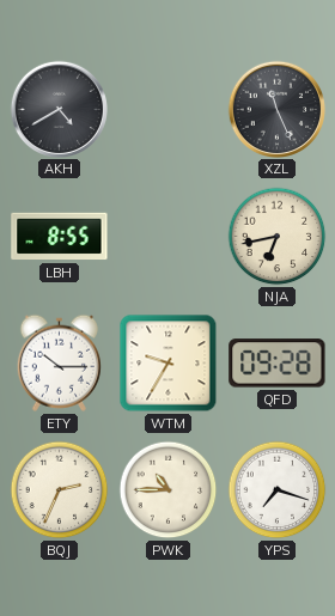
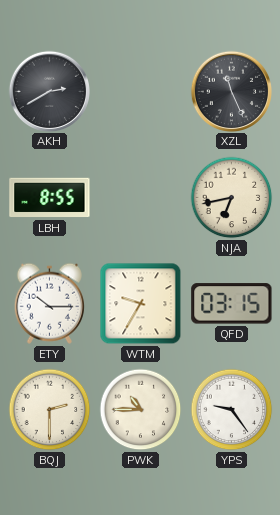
AKH: 4:40 -> 2:40 (49, 91)
QFD: 09:28 -> 03:15 (232, 304)
BQJ: 2:34 -> 2:30 (50, 410)
YPS: 7:18 -> 9:24 (232, 410)
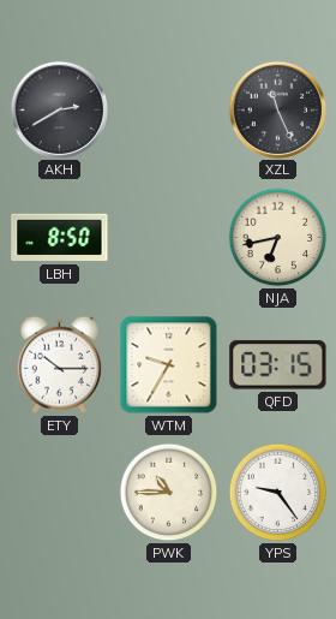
LBH: 8:55 -> 8:50 (60, 238)
BQJ: 2:30 -> none (50, 410)
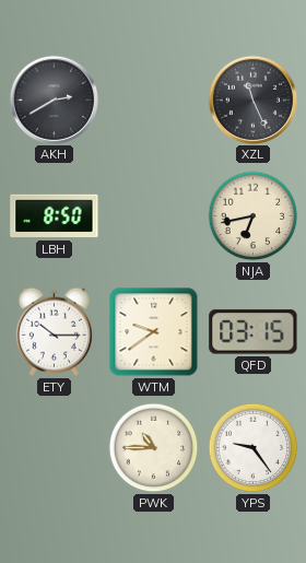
WTM: 9:35 -> 9:39 (154, 332)
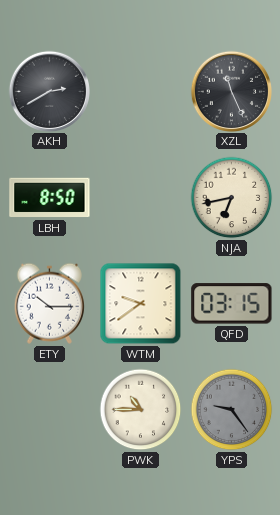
YPS dial: white -> grey (232, 410)
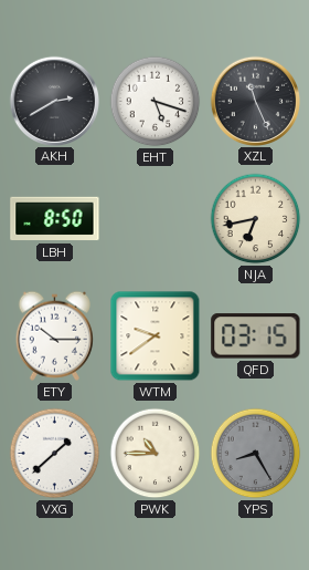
EHT: none -> 5:18 (156, 102)
VXG: none -> 1:38 (55, 454)
YPS: 9:24 -> 8:25 (256, 454)
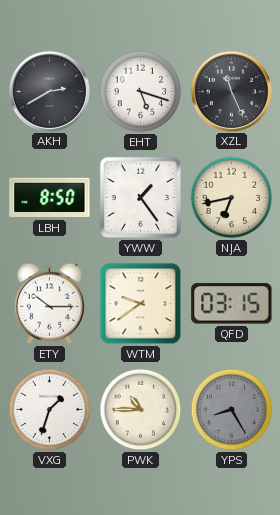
YWW: none -> 1:24 (140, 197)
VXG: 1:38 -> 1:33 (50, 410)
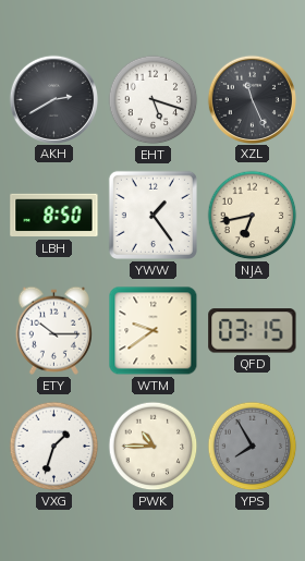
YPS: 8:25 -> 7:55 (253, 447)
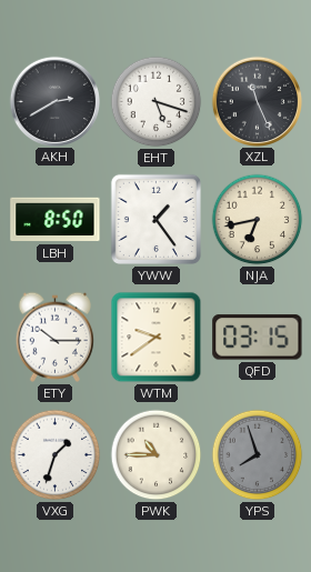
YPS: 7:55 -> 7:57 (258, 455)
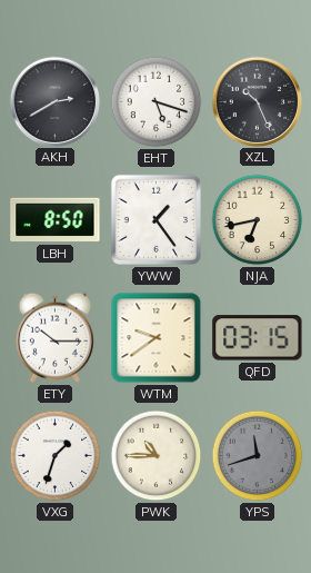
XZL: 11:26 -> 10:26 (257, 101)
YPS: 7:57 -> 11:42 (258, 456)
